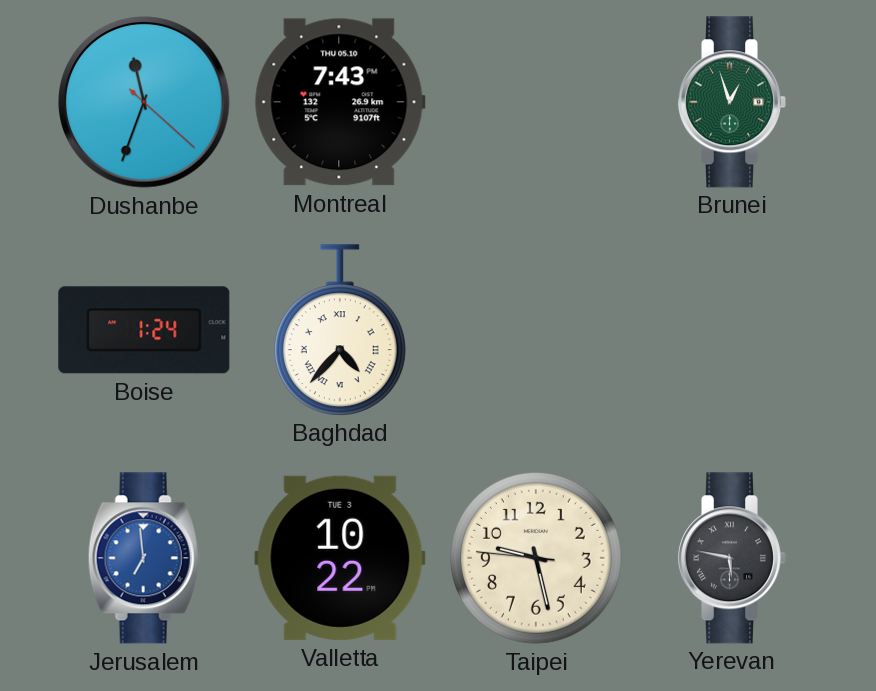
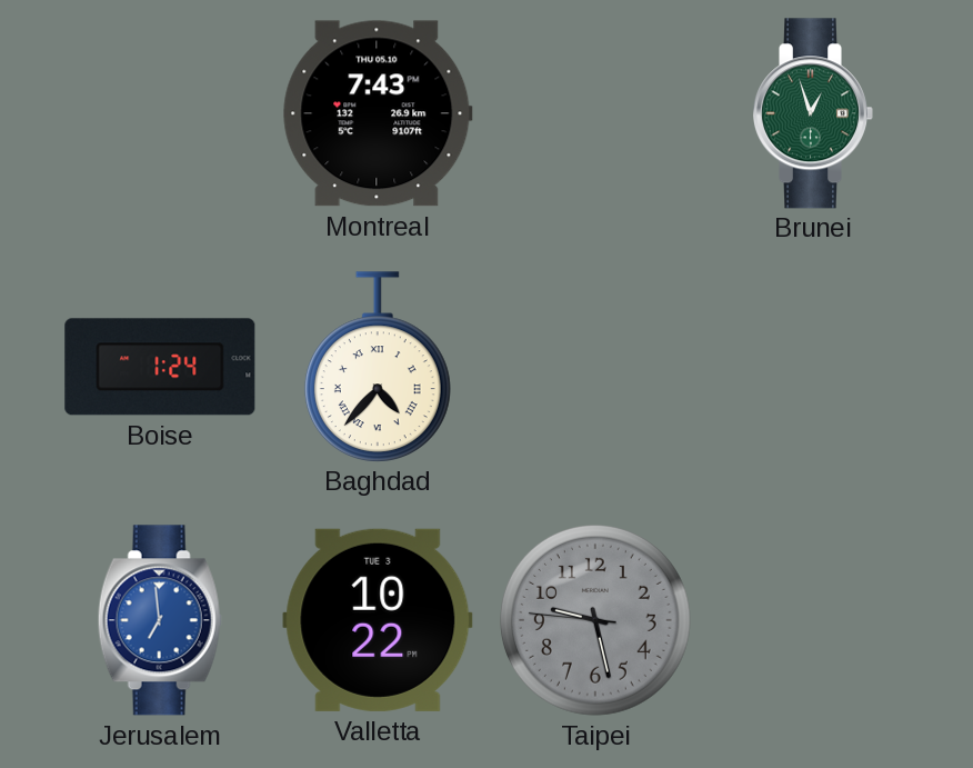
Dushanbe: 11:33 -> none (144, 102)
Taipei dial: cream -> grey (595, 620)
Yerevan: 5:47 -> none (731, 558)
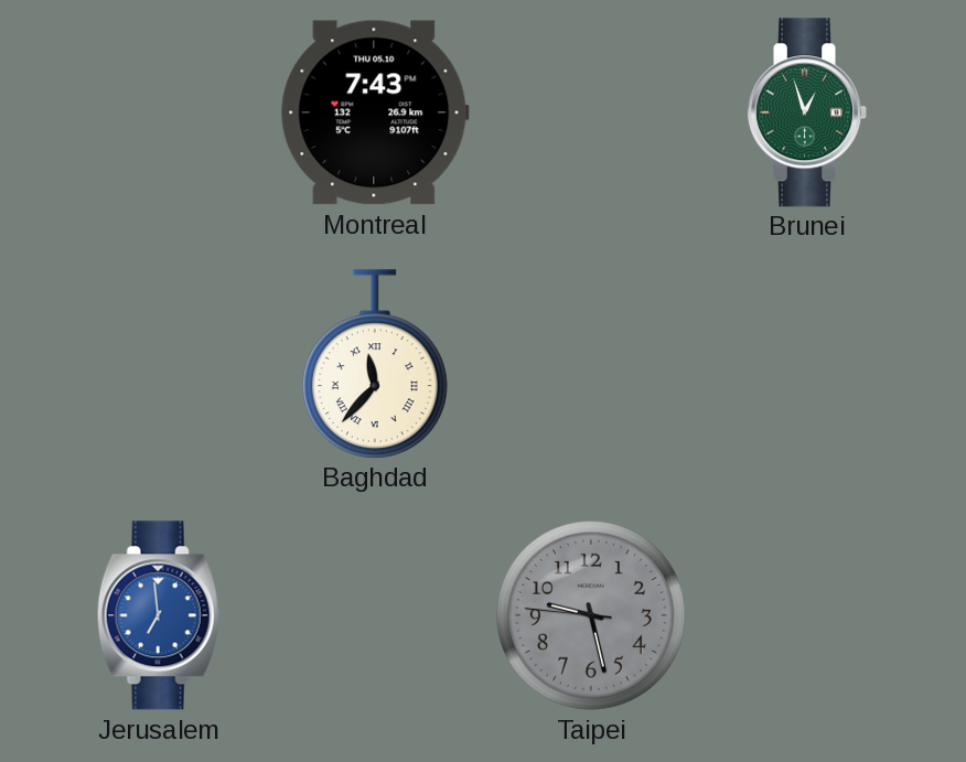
Boise: 1:24 -> none (160, 367)
Baghdad: 4:37 -> 11:37 (375, 364)
Valletta: 10:22 -> none (378, 620)
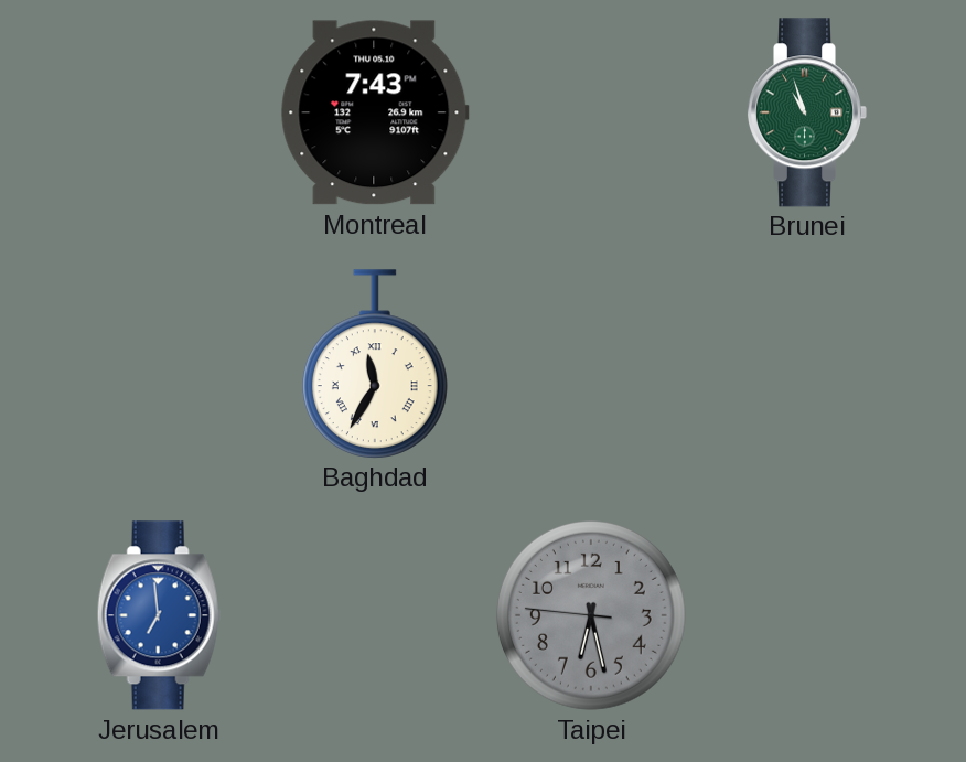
Brunei: 12:57 -> 10:57 (806, 112)
Baghdad: 11:37 -> 11:35 (375, 364)
Taipei: 9:27 -> 6:27 (591, 615)
